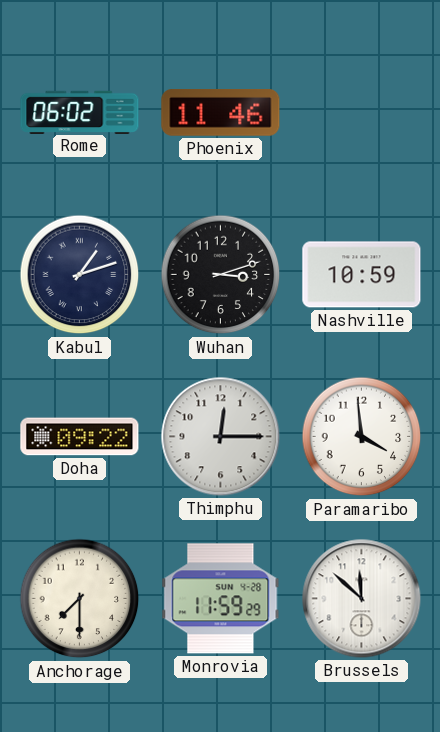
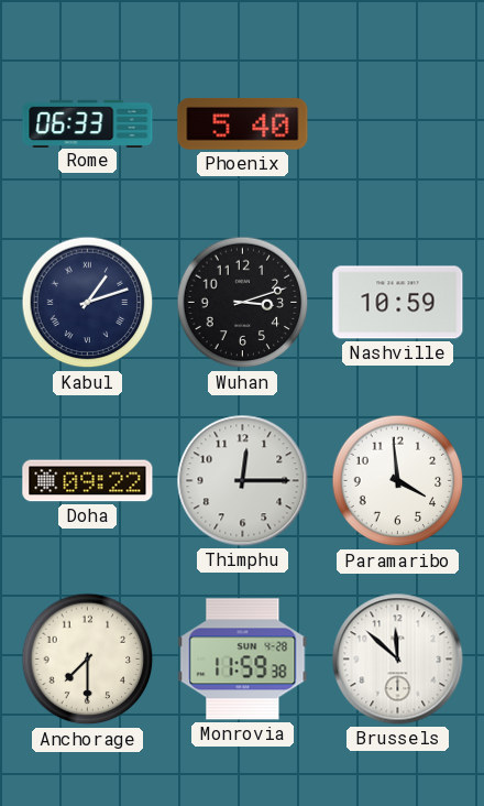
Rome: 06:02 -> 06:33 (88, 123)
Phoenix: 11:46 -> 5:40 (243, 124)
Monrovia: 11:59:29 -> 11:59:38 (243, 660)
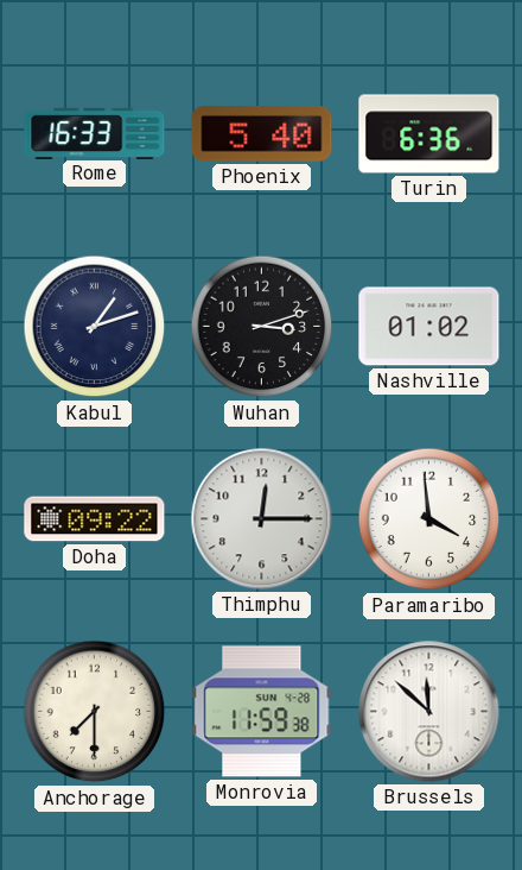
Rome: 06:33 -> 16:33 (95, 133)
Turin: none -> 6:36 (429, 134)
Nashville: 10:59 -> 01:02 (429, 327)
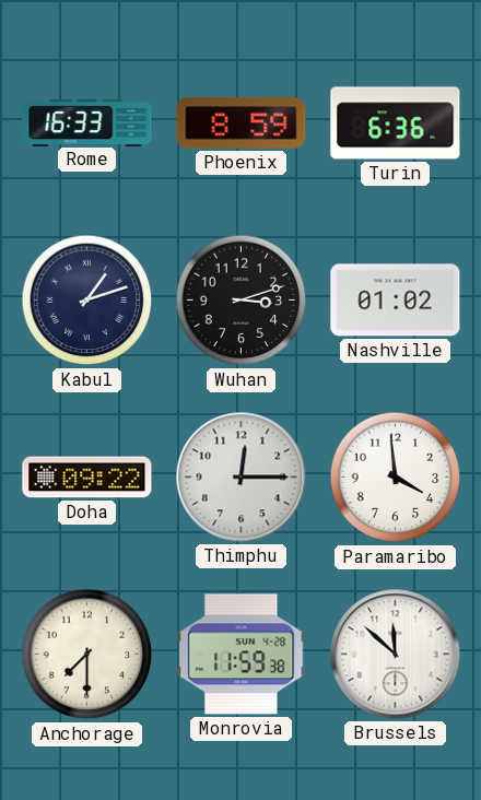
Phoenix: 5:40 -> 8:59 (242, 123)
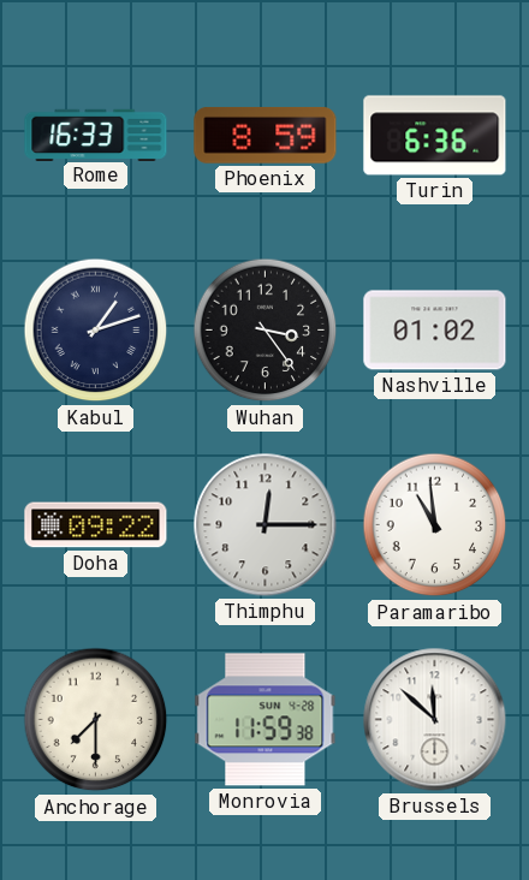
Wuhan: 3:12 -> 3:24 (266, 331)
Paramaribo: 3:59 -> 10:59 (435, 525)
